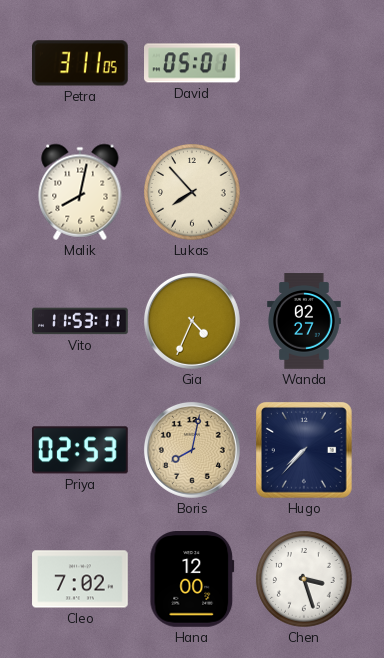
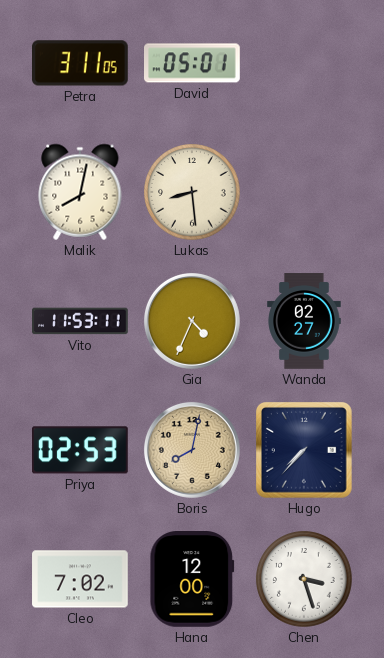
Lukas: 7:53 -> 8:29 (192, 192)
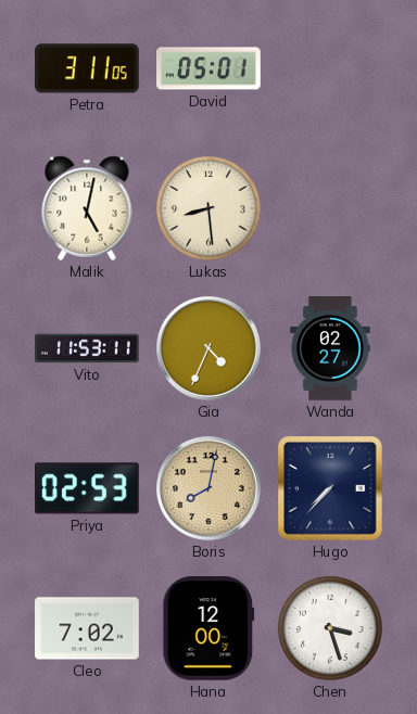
Malik: 8:02 -> 5:02 (87, 208)
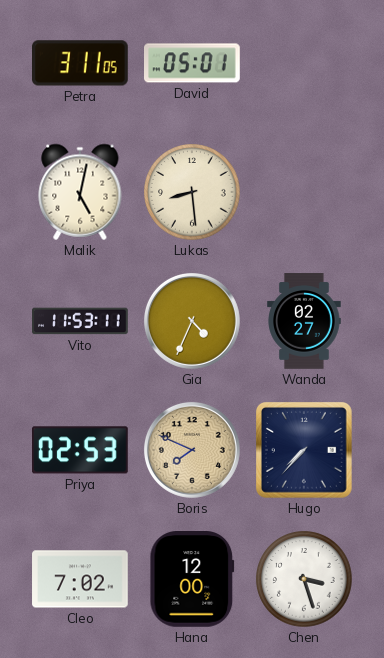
Boris: 8:02 -> 7:49 (192, 450)
